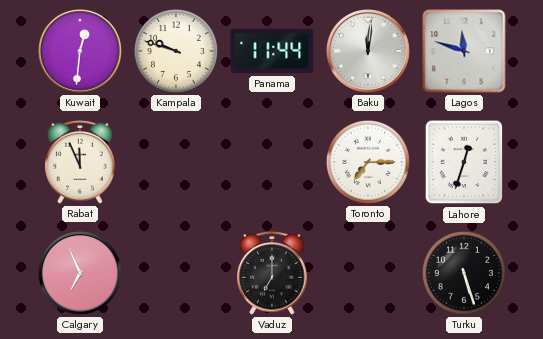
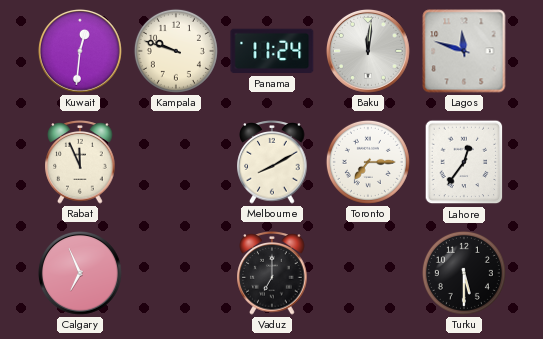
Panama: 11:44 -> 11:24 (272, 51)
Melbourne: none -> 8:10 (272, 162)
Lahore: 12:33 -> 12:36 (464, 162)
Turku: 5:27 -> 5:30 (464, 273)
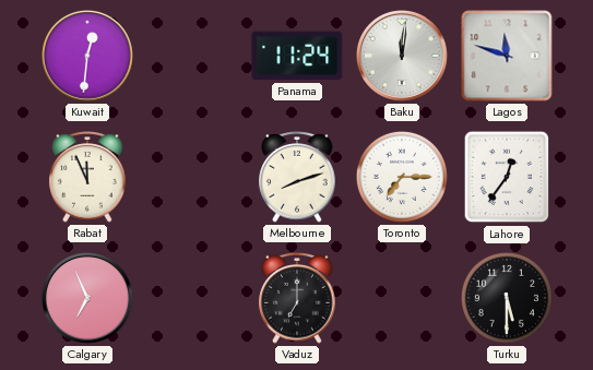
Kampala: 9:48 -> none (176, 51)
Melbourne: 8:10 -> 8:12 (297, 177)
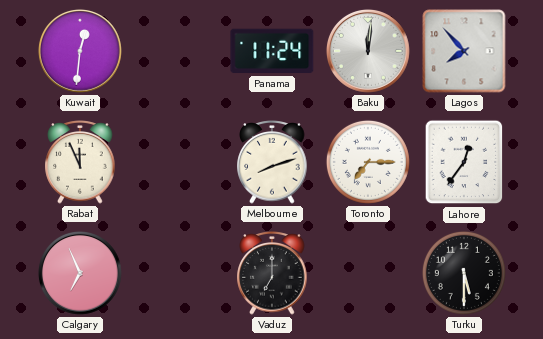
Lagos: 11:48 -> 7:53 (464, 51)
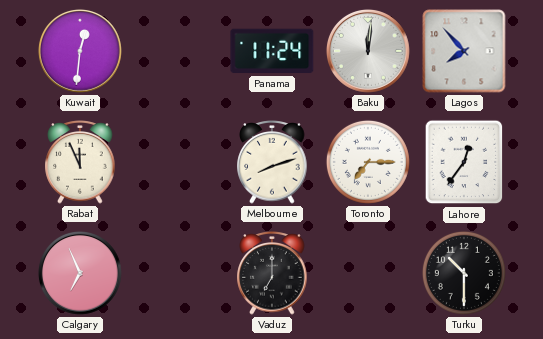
Turku: 5:30 -> 10:30 (464, 273)
